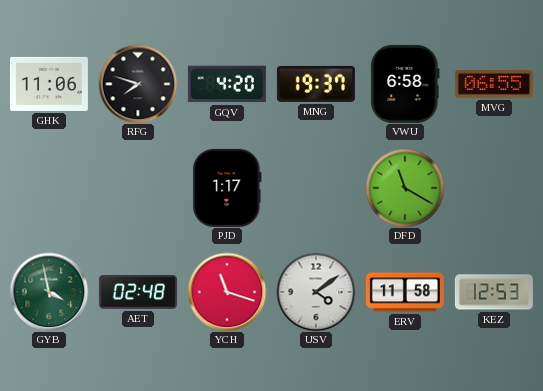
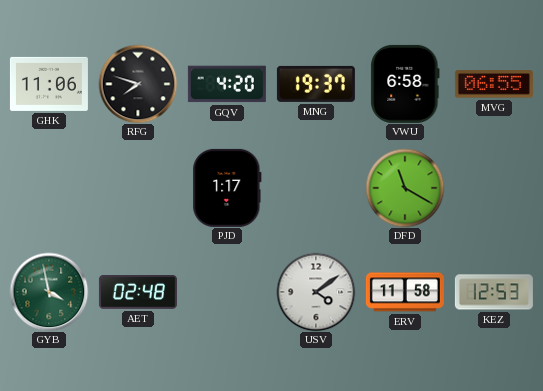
YCH: 11:18 -> none (227, 292)
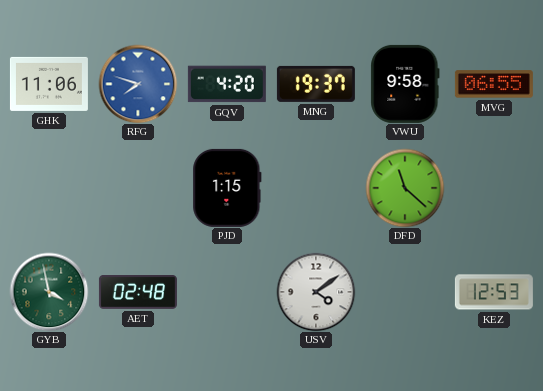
RFG dial: black -> blue (138, 84)
VWU: 6:58 -> 9:58 (405, 84)
PJD: 1:17 -> 1:15 (227, 188)
DFD: 11:20 -> 11:22 (405, 188)
ERV: 11:58 -> none (405, 292)
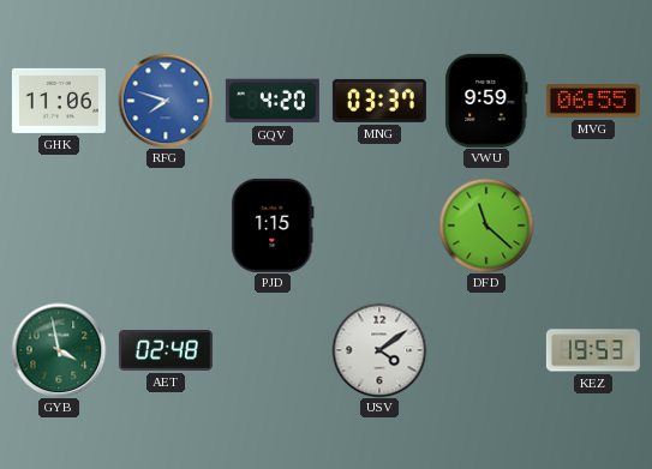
MNG: 19:37 -> 03:37 (379, 101)
VWU: 9:58 -> 9:59 (486, 101)
KEZ: 12:53 -> 19:53 (593, 350)
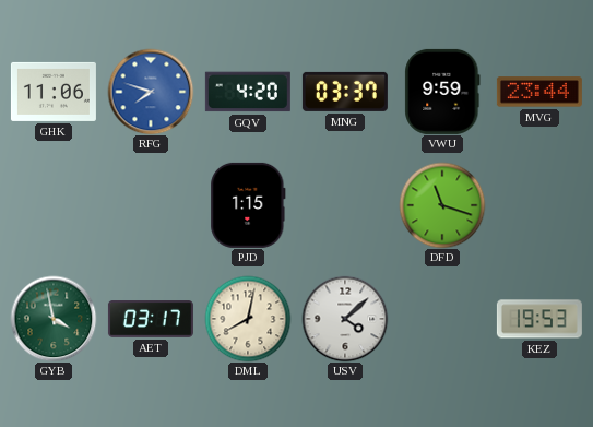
MVG: 06:55 -> 23:44 (539, 92)
DFD: 11:22 -> 11:18 (442, 205)
AET: 02:48 -> 03:17 (151, 320)
DML: none -> 8:02 (248, 319)
USV: 4:09 -> 4:08 (345, 319)
